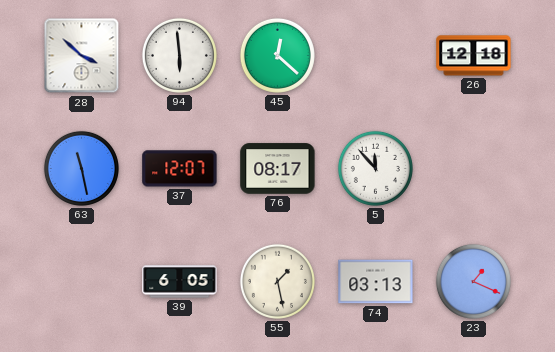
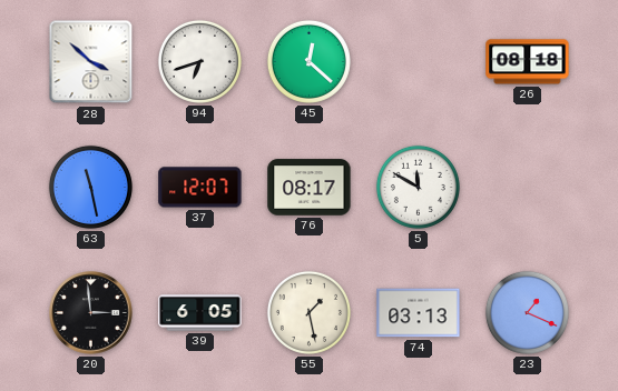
94: 5:59 -> 6:42 (199, 61)
26: 12:18 -> 08:18 (528, 62)
5: 11:53 -> 11:50 (418, 187)
20: none -> 2:59 (91, 313)
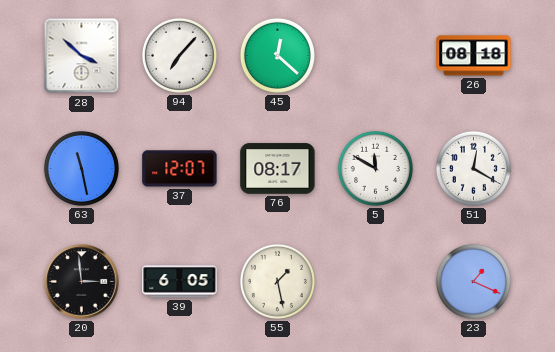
94: 6:42 -> 7:07 (179, 55)
51: none -> 12:20 (473, 168)
74: 03:13 -> none (419, 313)
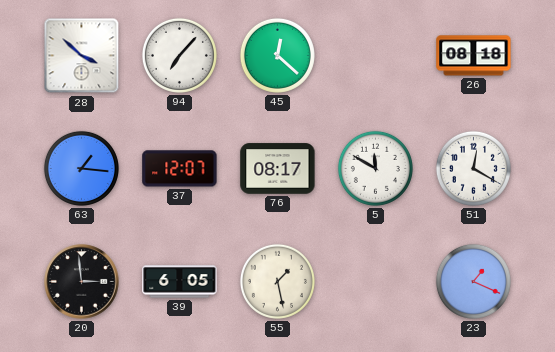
63: 11:28 -> 1:16 (81, 168)
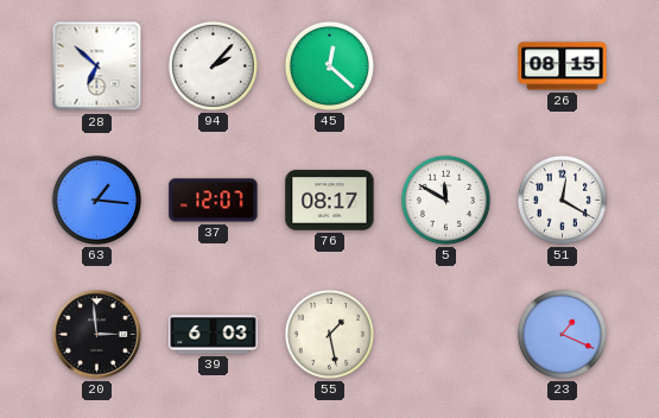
28: 3:52 -> 6:52 (97, 66)
94: 7:07 -> 2:07 (213, 65)
26: 08:18 -> 08:15 (563, 66)
39: 6:05 -> 6:03 (214, 335)
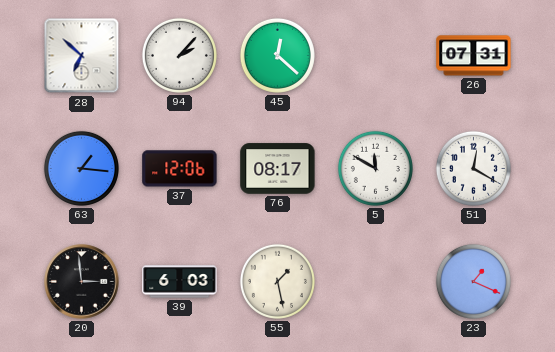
26: 08:15 -> 07:31 (474, 56)
37: 12:07 -> 12:06 (180, 169)
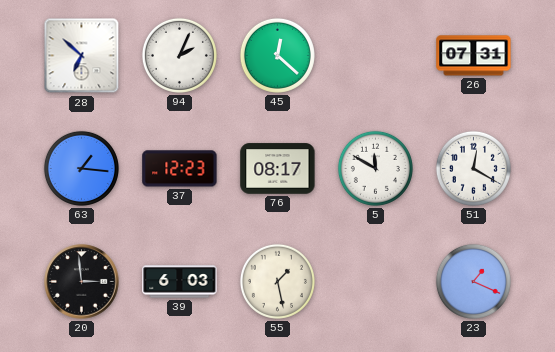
94: 2:07 -> 2:04 (179, 55)
37: 12:06 -> 12:23 (180, 169)
